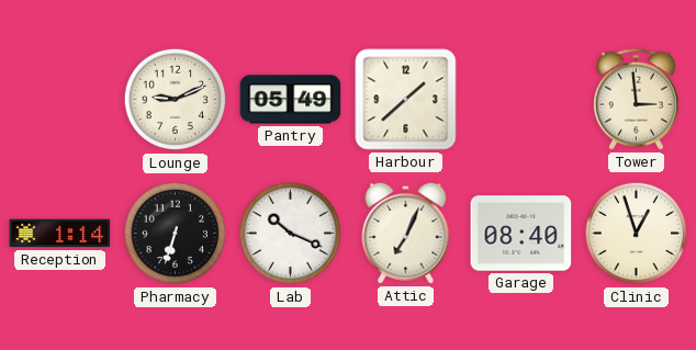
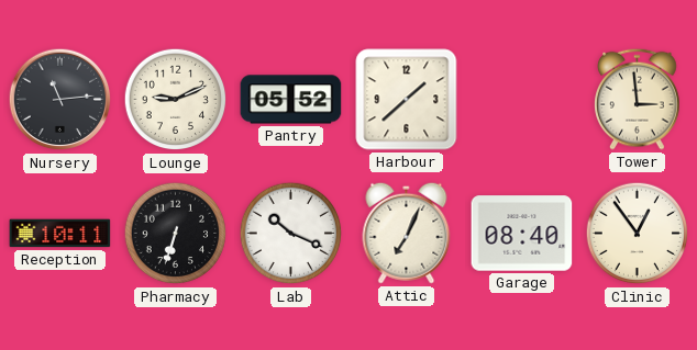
Nursery: none -> 11:14 (60, 100)
Pantry: 05:49 -> 05:52 (291, 100)
Reception: 1:14 -> 10:11 (60, 234)
Clinic: 12:57 -> 12:54 (638, 234)
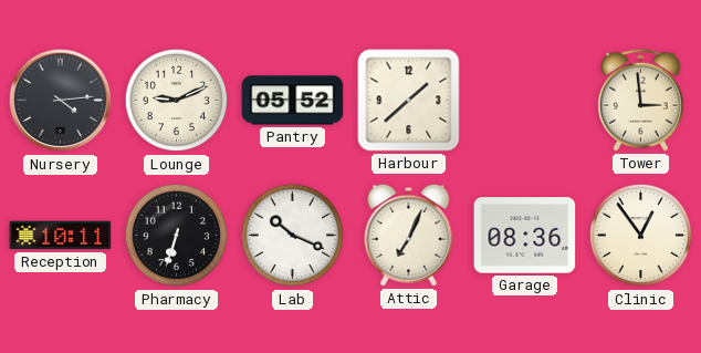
Nursery: 11:14 -> 4:14 (61, 101)
Garage: 08:40 -> 08:36 (525, 236)
